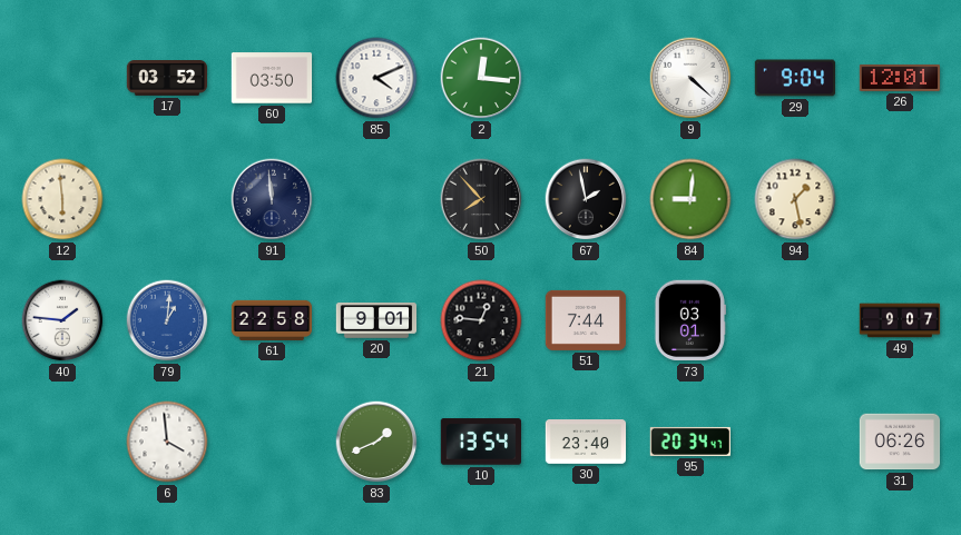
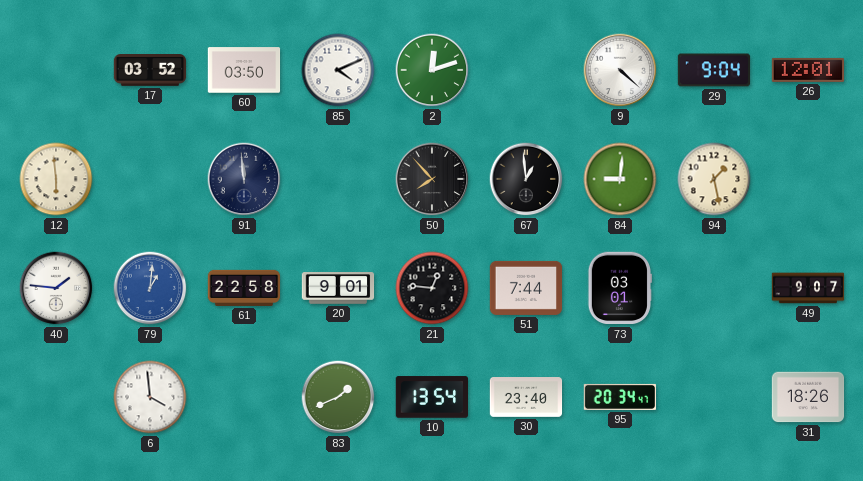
2: 12:16 -> 12:12 (432, 70)
67: 1:58 -> 12:59 (526, 179)
31: 06:26 -> 18:26 (808, 397)
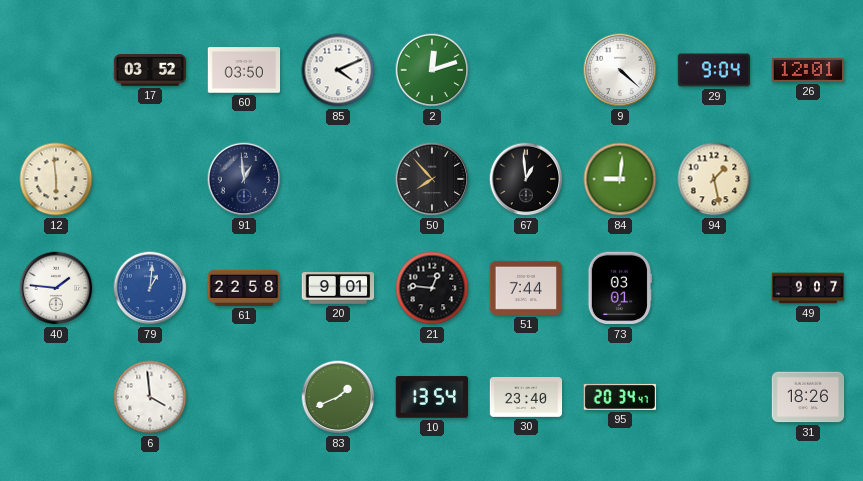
91: 11:59 -> 12:59 (244, 179)
